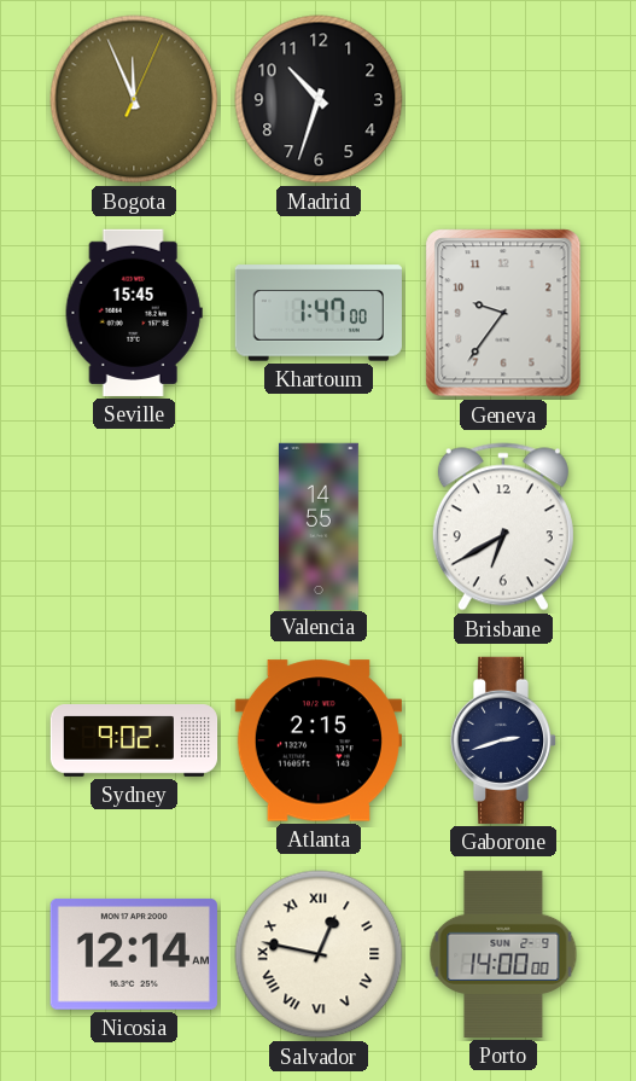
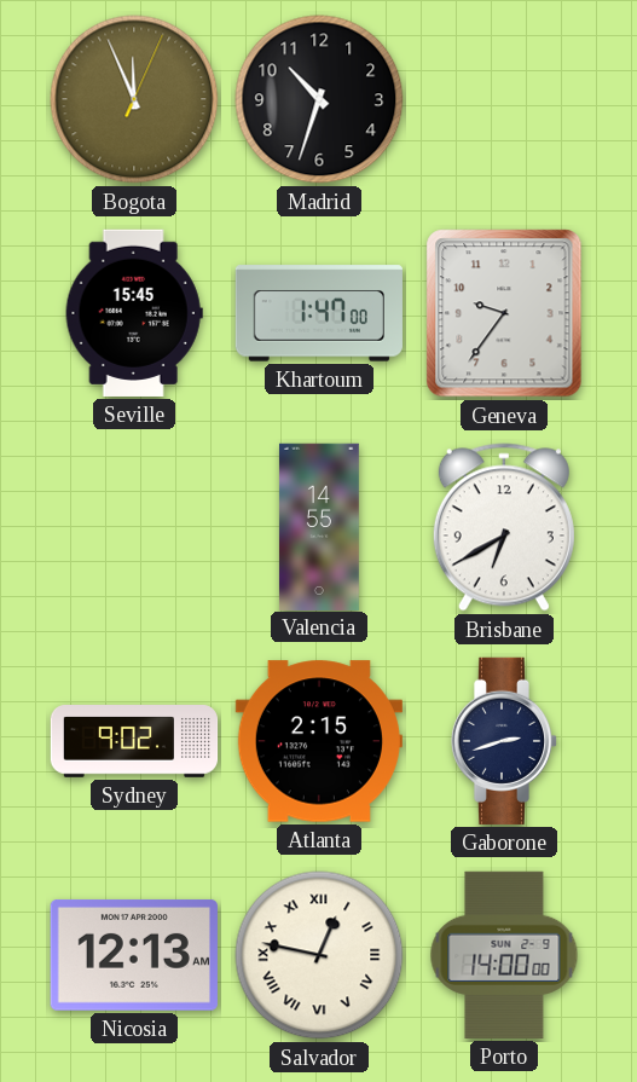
Nicosia: 12:14 -> 12:13 (134, 955)
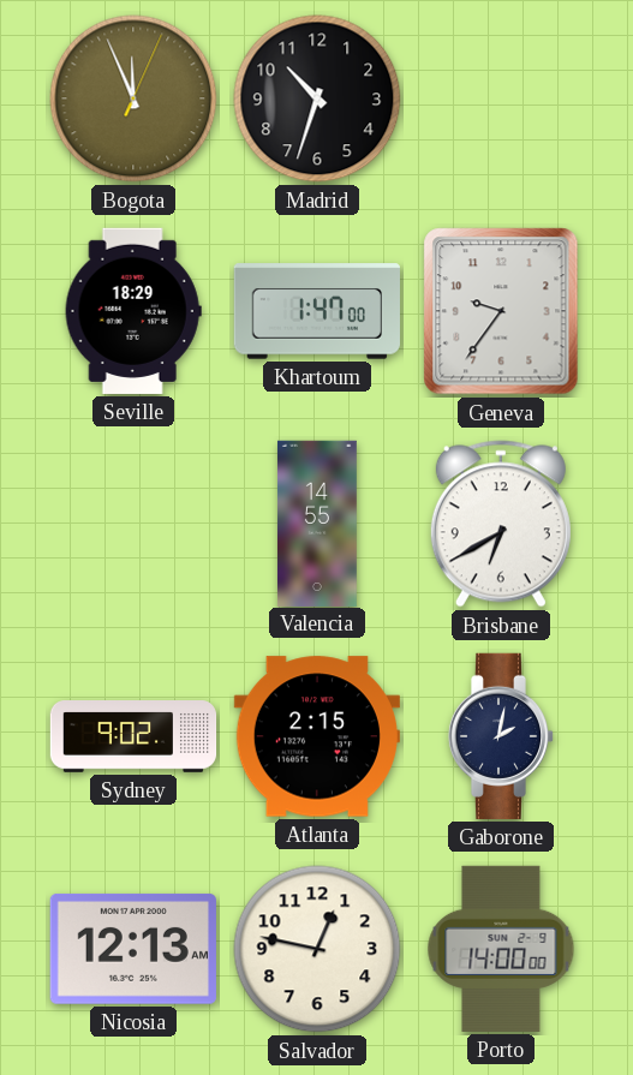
Seville: 15:45 -> 18:29 (133, 311)
Gaborone: 2:42 -> 2:02 (501, 736)
Salvador numerals: Roman -> Arabic (317, 949)
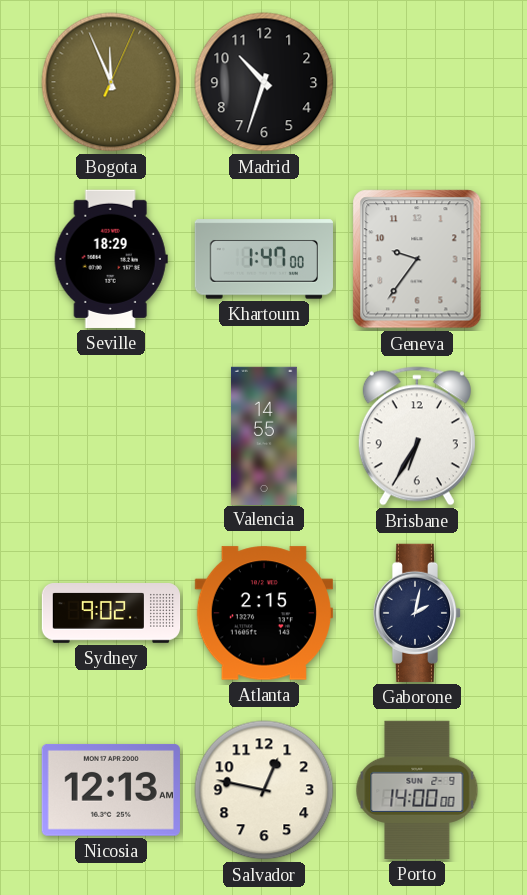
Brisbane: 6:40 -> 6:35 (417, 436)
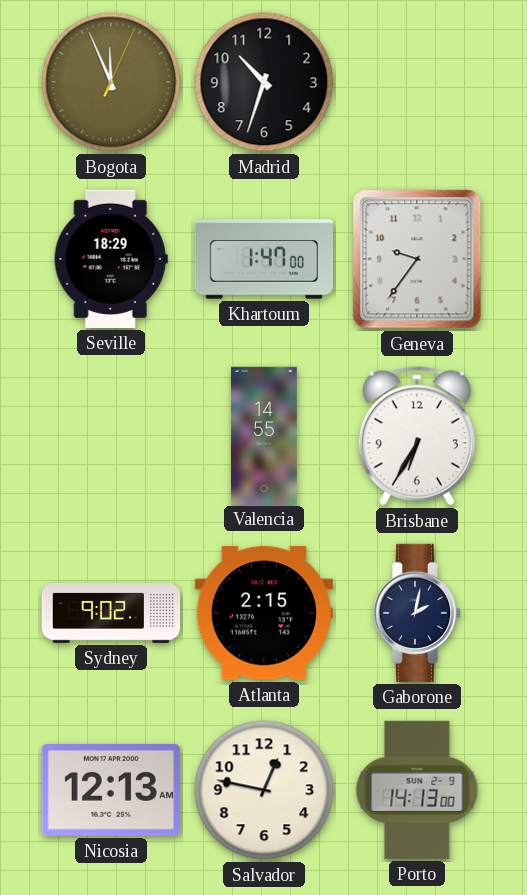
Porto: 14:00 -> 14:13 (417, 790)
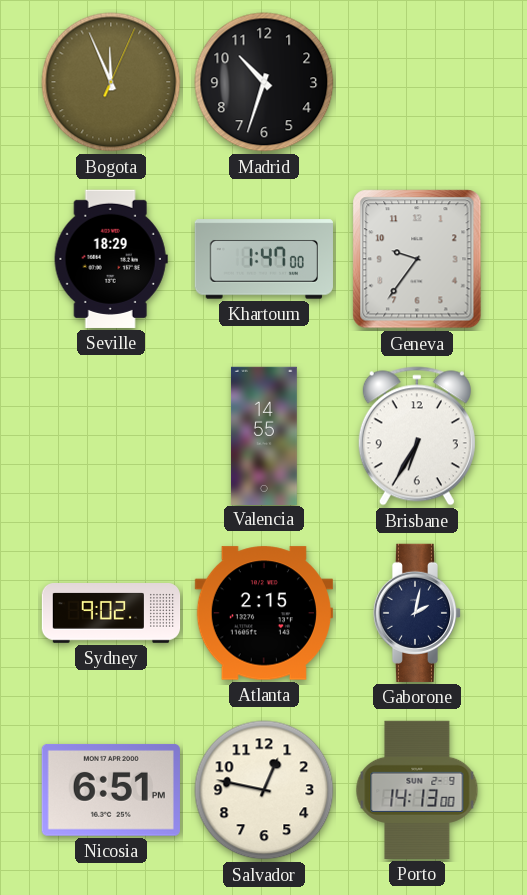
Nicosia: 12:13 -> 6:51 (111, 790)
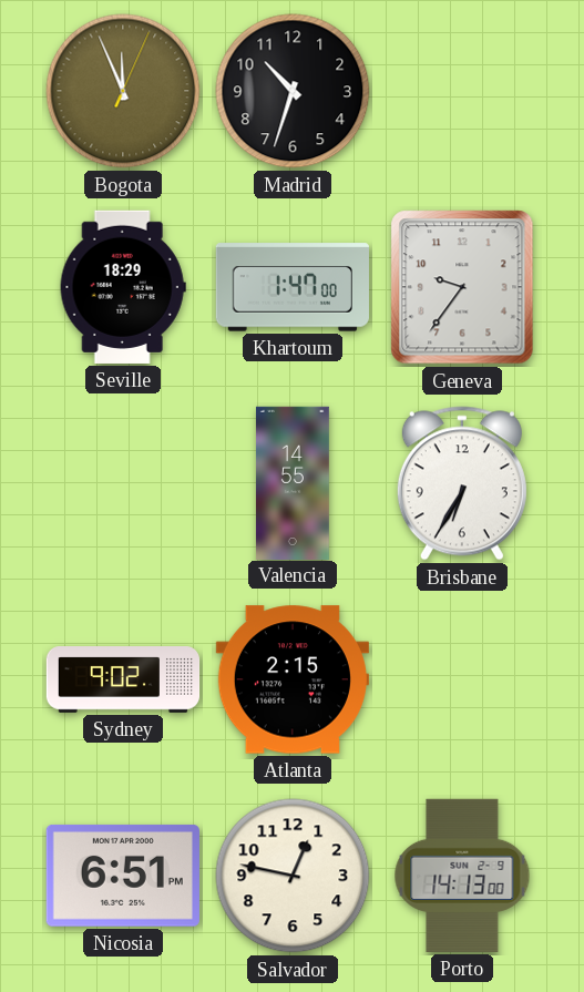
Gaborone: 2:02 -> none (417, 613)
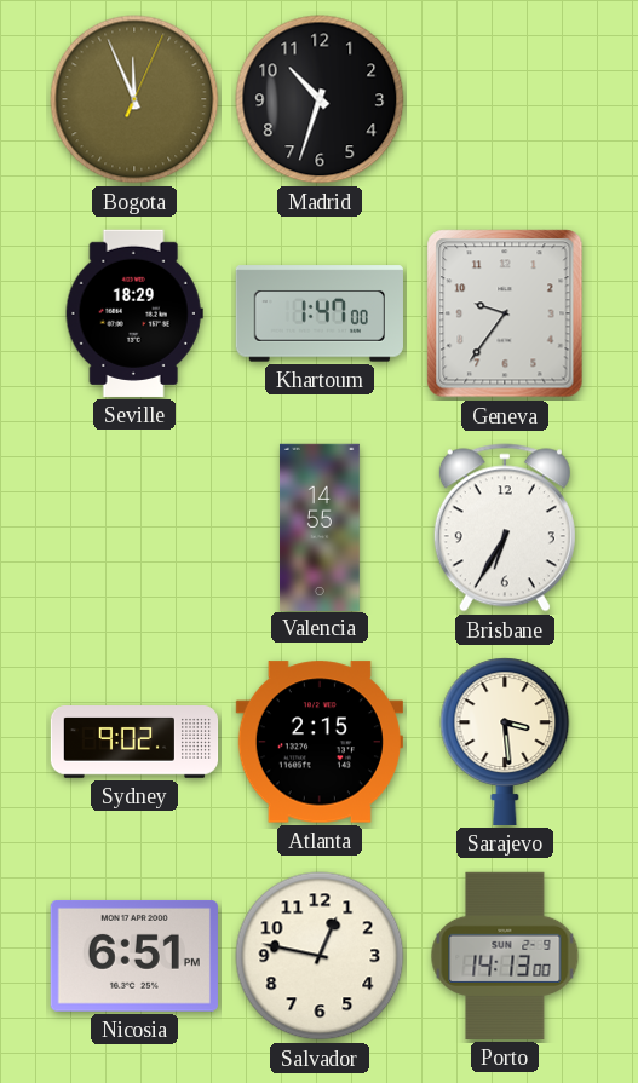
Sarajevo: none -> 3:29 (505, 742)
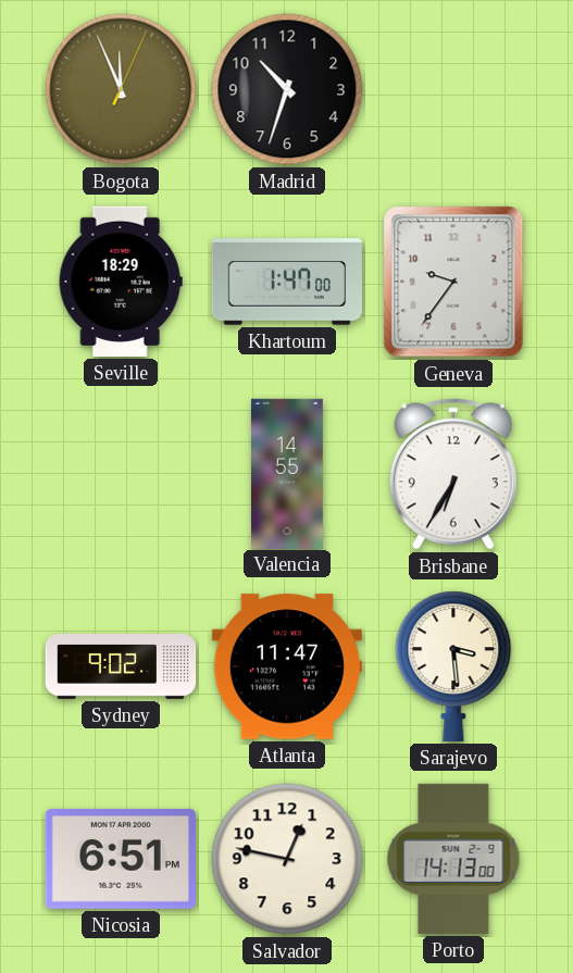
Atlanta: 2:15 -> 11:47 (287, 666)
